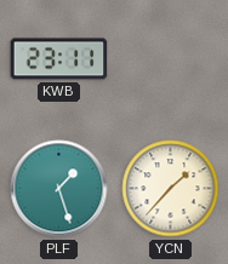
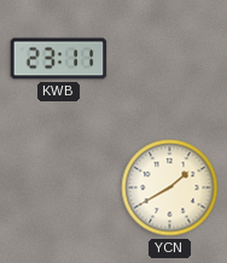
PLF: 1:27 -> none (59, 189)
YCN: 1:37 -> 1:40 (170, 188)
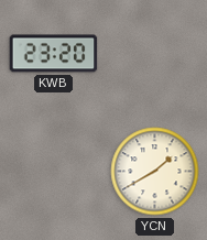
KWB: 23:11 -> 23:20 (54, 54)
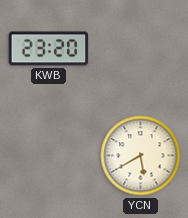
YCN: 1:40 -> 5:40 (141, 156)
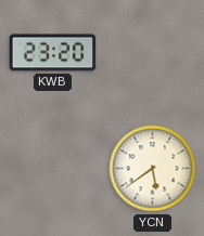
YCN: 5:40 -> 5:39 (153, 169)
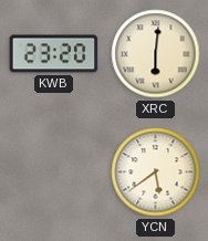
XRC: none -> 6:01 (156, 54)
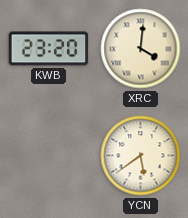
XRC: 6:01 -> 4:01 (141, 49)
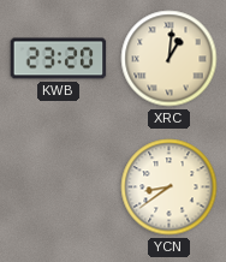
XRC: 4:01 -> 1:01 (169, 59)
YCN: 5:39 -> 8:39 (169, 187)
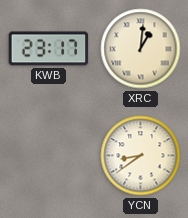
KWB: 23:20 -> 23:17 (49, 49)
